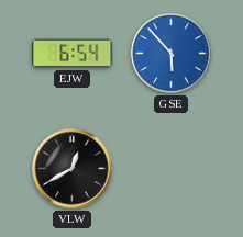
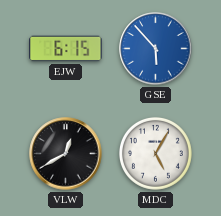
EJW: 6:54 -> 6:15 (66, 49)
MDC: none -> 5:05 (155, 153)
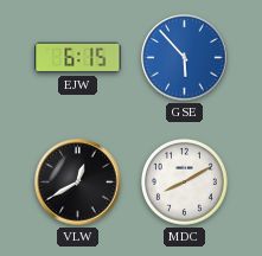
MDC: 5:05 -> 8:10 (184, 181)
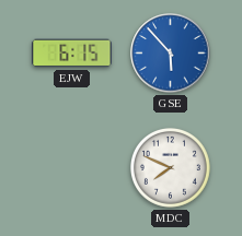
VLW: 12:40 -> none (78, 183)
MDC: 8:10 -> 7:49 (170, 167)
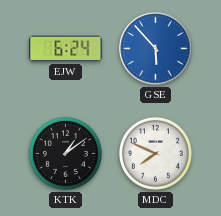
EJW: 6:15 -> 6:24 (66, 49)
KTK: none -> 1:09 (65, 153)
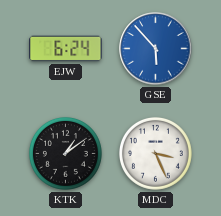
MDC: 7:49 -> 3:26 (155, 153)
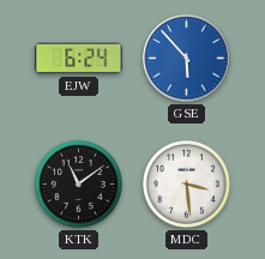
KTK: 1:09 -> 11:09 (78, 183)
MDC: 3:26 -> 3:29 (186, 183)
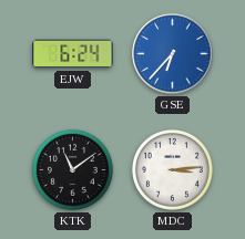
GSE: 5:53 -> 6:37 (173, 54)
MDC: 3:29 -> 3:14 (172, 169)
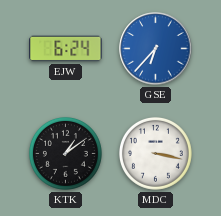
KTK: 11:09 -> 1:09 (65, 153)
MDC: 3:14 -> 3:17 (155, 153)
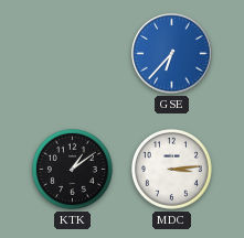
EJW: 6:24 -> none (66, 49)
MDC: 3:17 -> 3:14 (171, 169)
